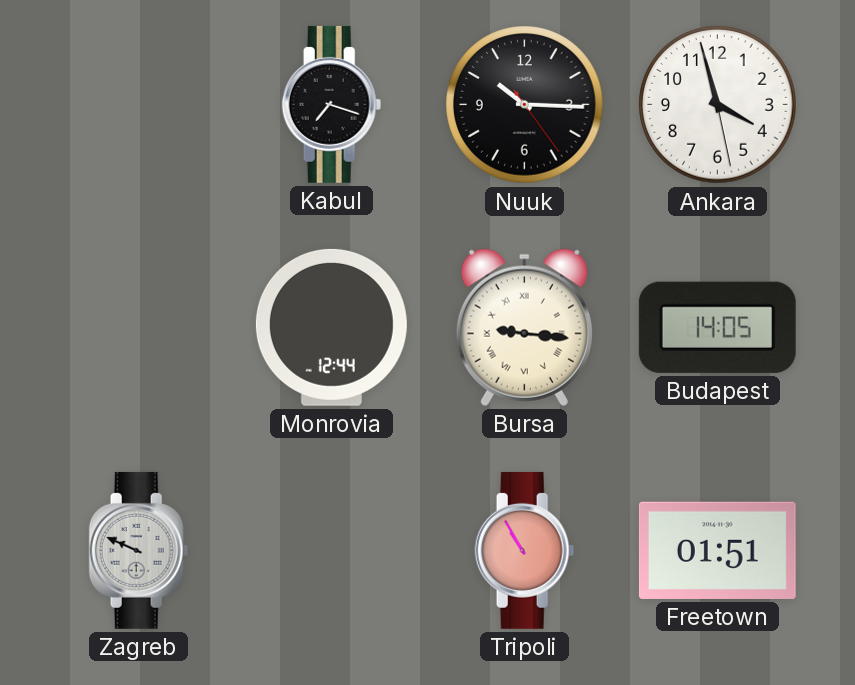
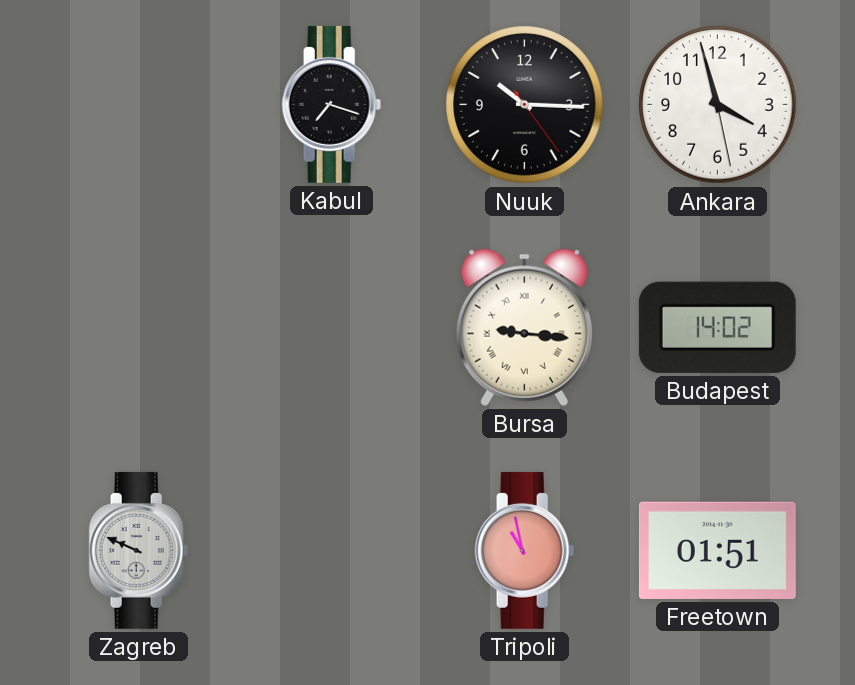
Monrovia: 12:44 -> none (331, 327)
Budapest: 14:05 -> 14:02 (717, 327)
Tripoli: 10:55 -> 10:58 (525, 550)
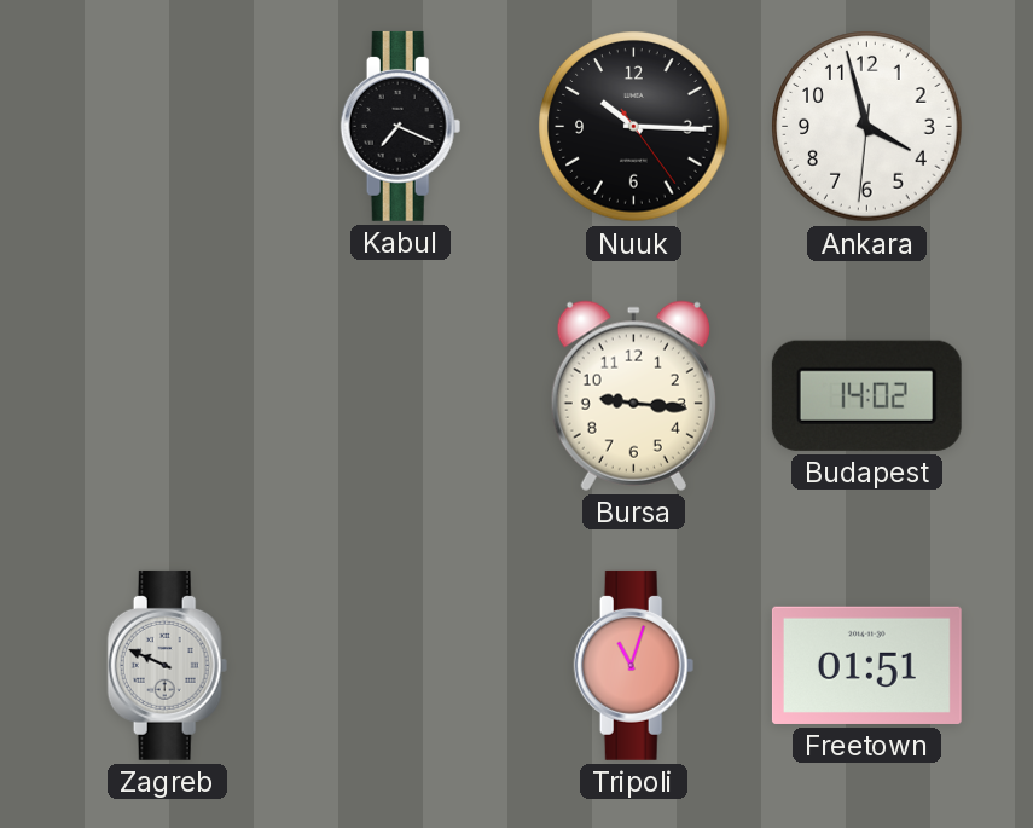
Kabul: 7:18 -> 7:19 (401, 126)
Ankara: 3:57:28 -> 3:57:31 (867, 127)
Bursa numerals: Roman -> Arabic (633, 395)
Tripoli: 10:58 -> 11:03 (634, 665)
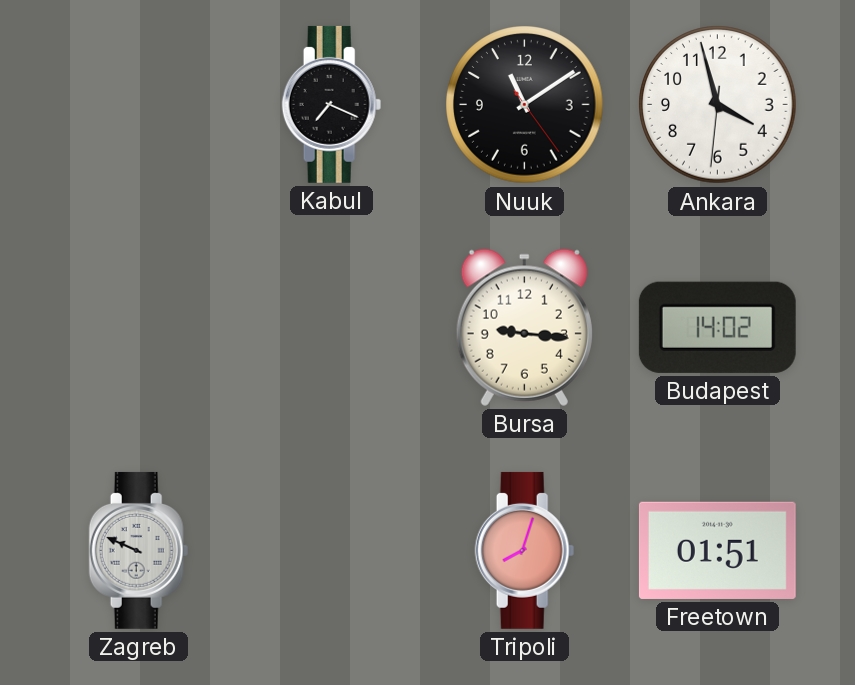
Nuuk: 10:15 -> 11:09 (525, 105)
Tripoli: 11:03 -> 8:03 (525, 550)
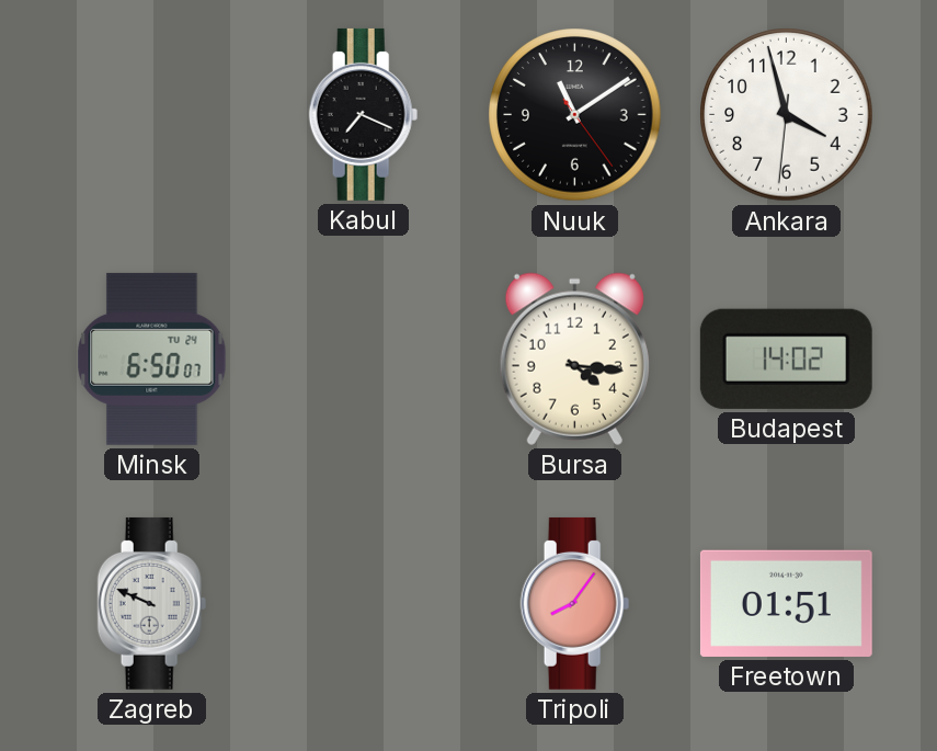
Minsk: none -> 6:50 (152, 359)
Bursa: 9:16 -> 4:16 (574, 359)
Tripoli: 8:03 -> 8:06 (575, 603)
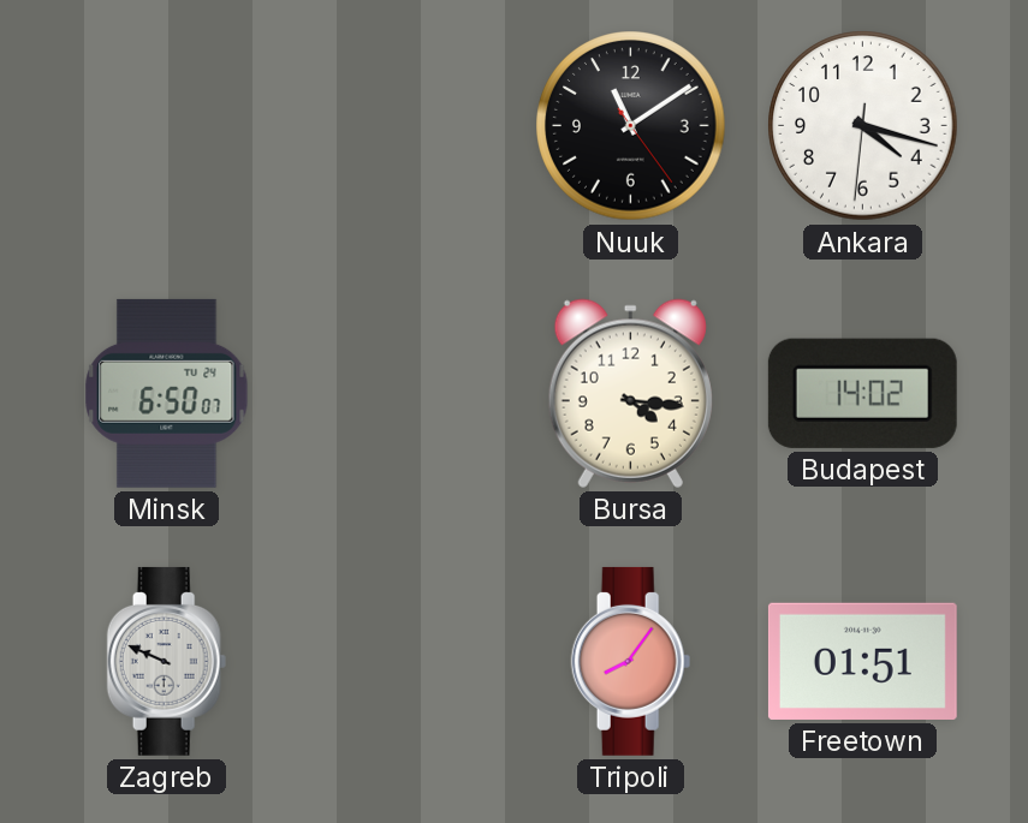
Kabul: 7:19 -> none (364, 114)
Ankara: 3:57 -> 4:17 (863, 126)
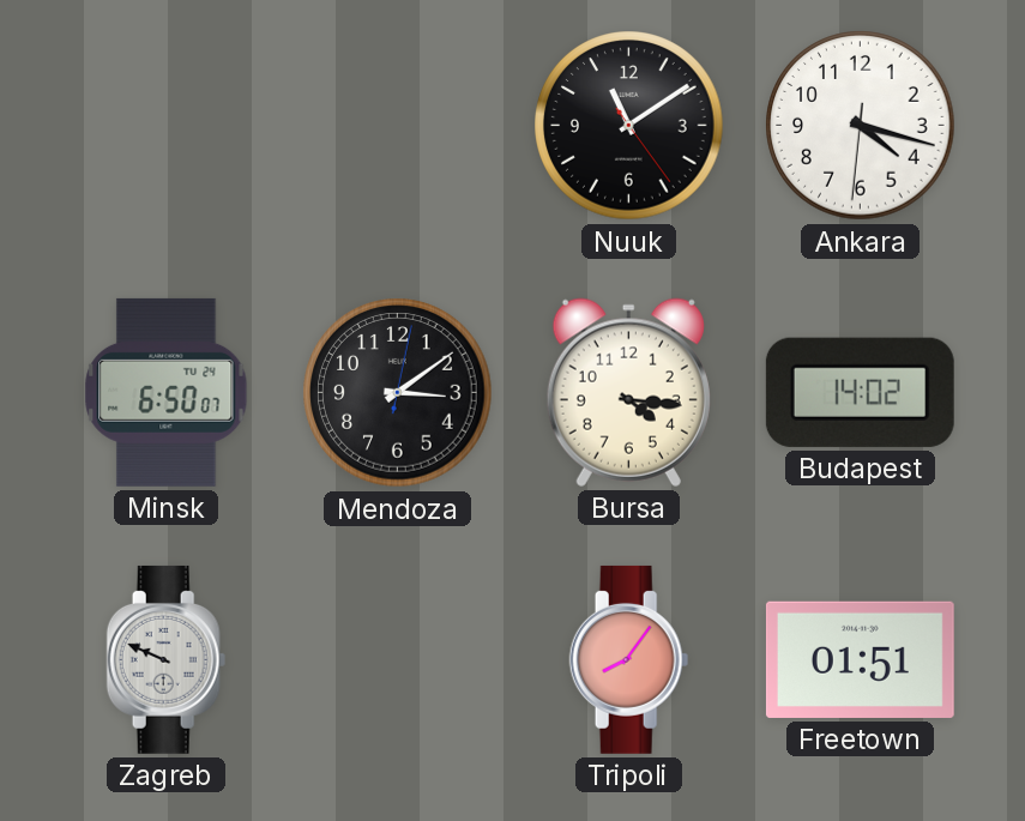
Mendoza: none -> 3:09 (398, 393)
